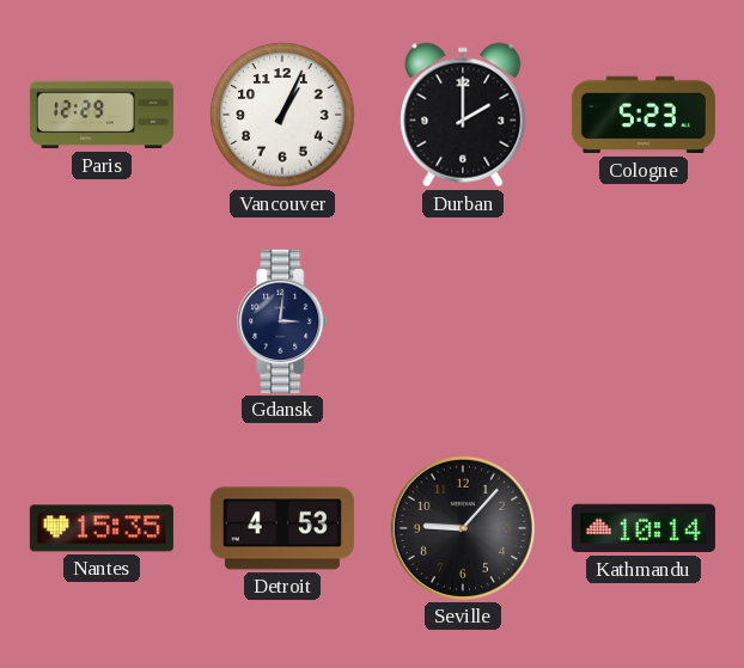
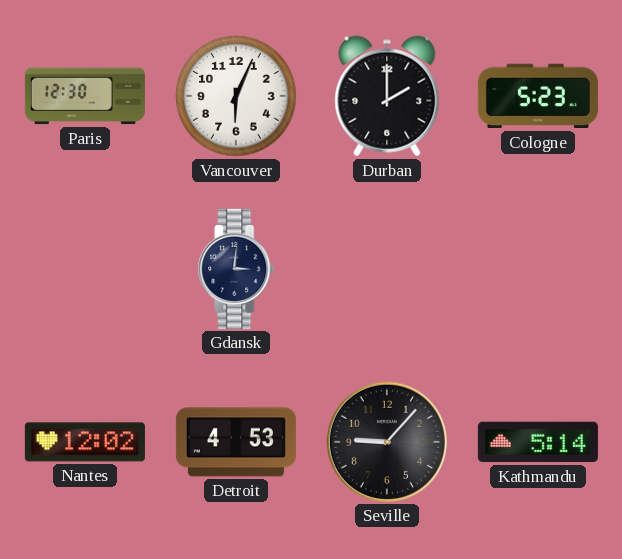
Paris: 12:29 -> 12:30 (85, 96)
Vancouver: 1:04 -> 6:04 (236, 96)
Nantes: 15:35 -> 12:02 (85, 442)
Kathmandu: 10:14 -> 5:14 (538, 442)
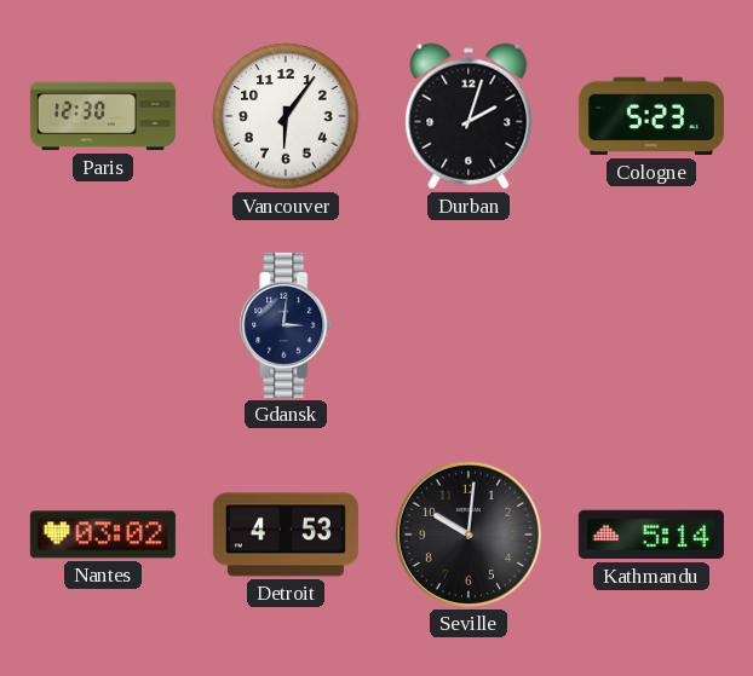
Vancouver: 6:04 -> 6:06 (286, 116)
Durban: 2:00 -> 2:03 (469, 116)
Nantes: 12:02 -> 03:02 (103, 535)
Seville: 9:07 -> 10:01 (469, 535)
